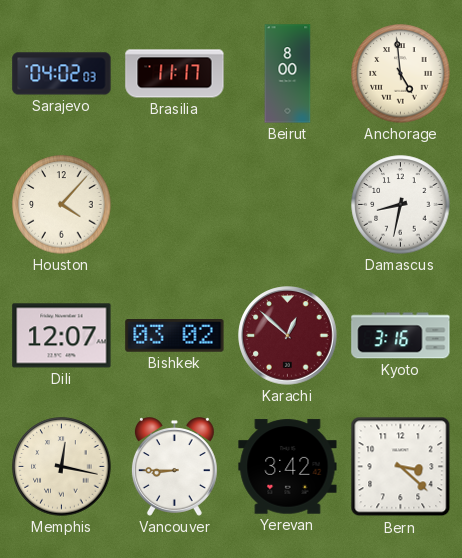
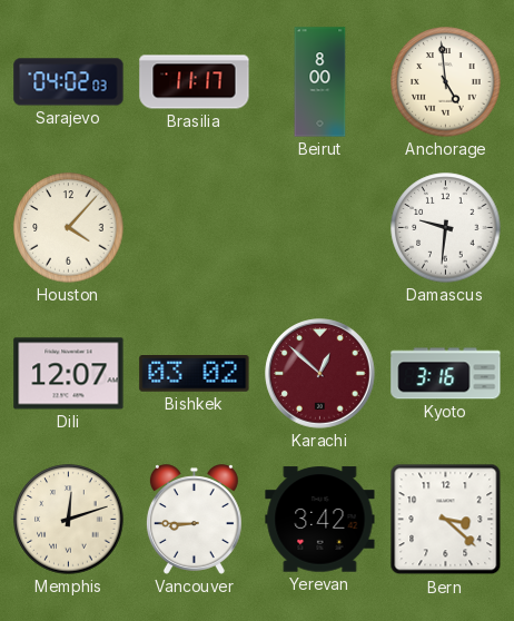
Damascus: 8:32 -> 9:31 (446, 228)
Memphis: 12:17 -> 12:12 (69, 520)
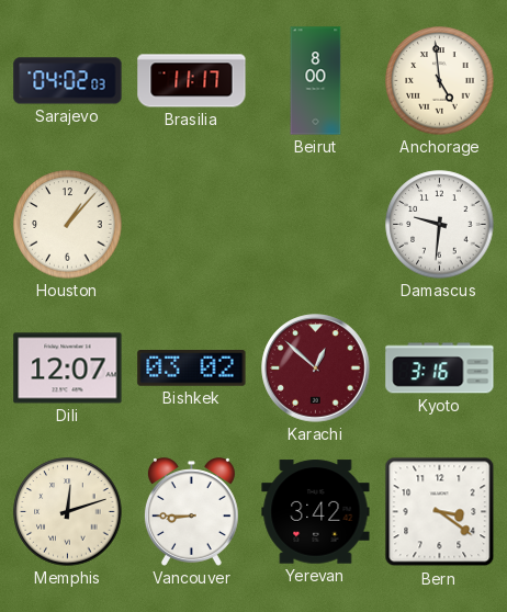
Houston: 4:07 -> 1:07 (68, 225)
Bern: 3:22 -> 3:21 (440, 512)
